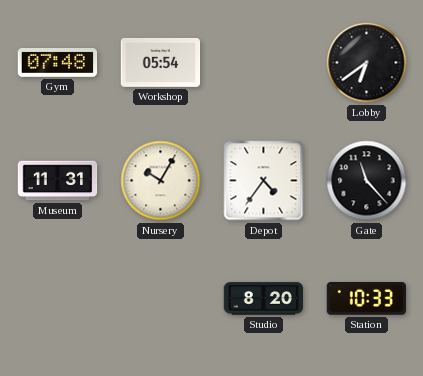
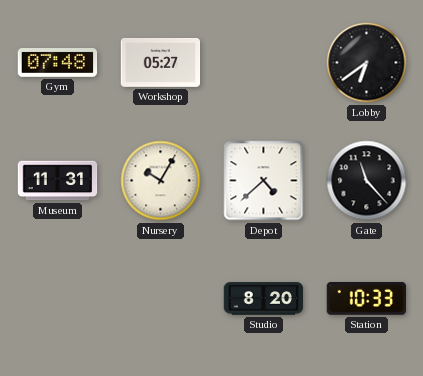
Workshop: 05:54 -> 05:27 (161, 62)
Depot: 4:36 -> 4:38 (264, 181)
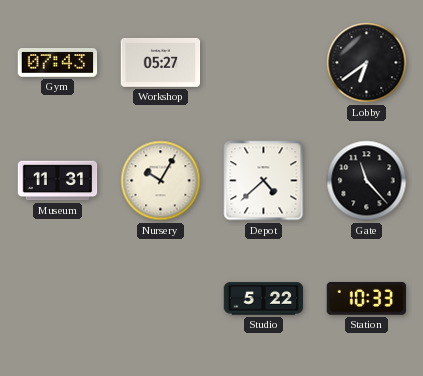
Gym: 07:48 -> 07:43 (58, 63)
Studio: 8:20 -> 5:22 (264, 299)
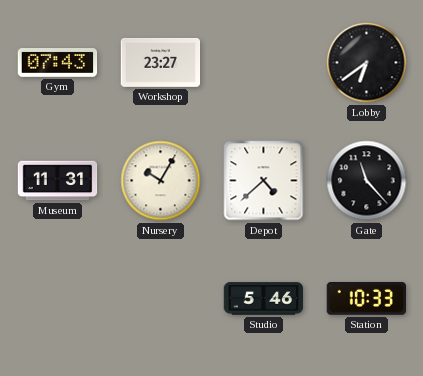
Workshop: 05:27 -> 23:27 (161, 62)
Studio: 5:22 -> 5:46 (264, 299)
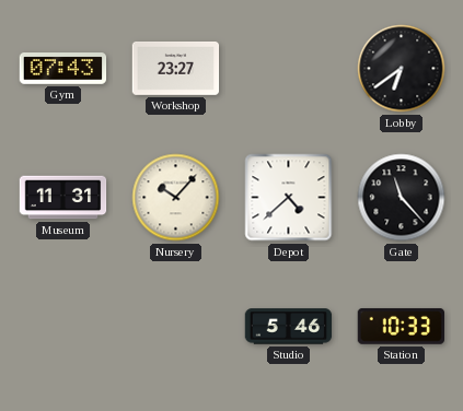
Nursery: 10:05 -> 10:07 (176, 198)
